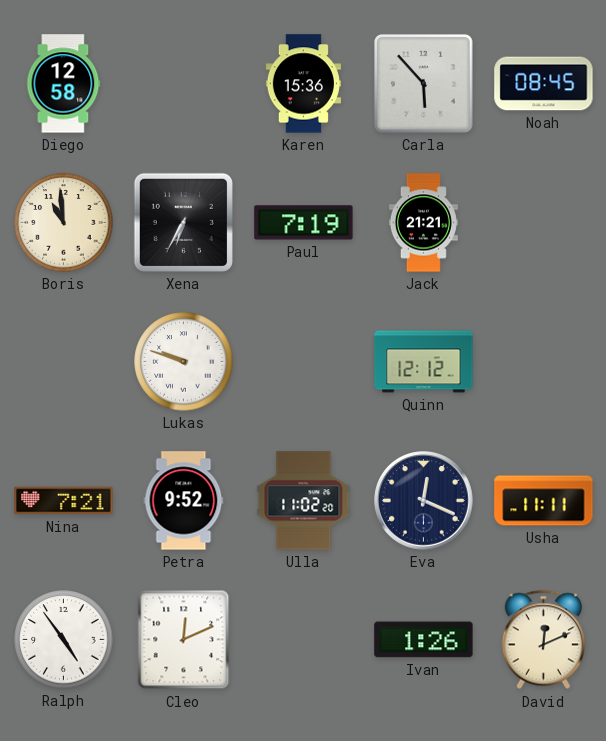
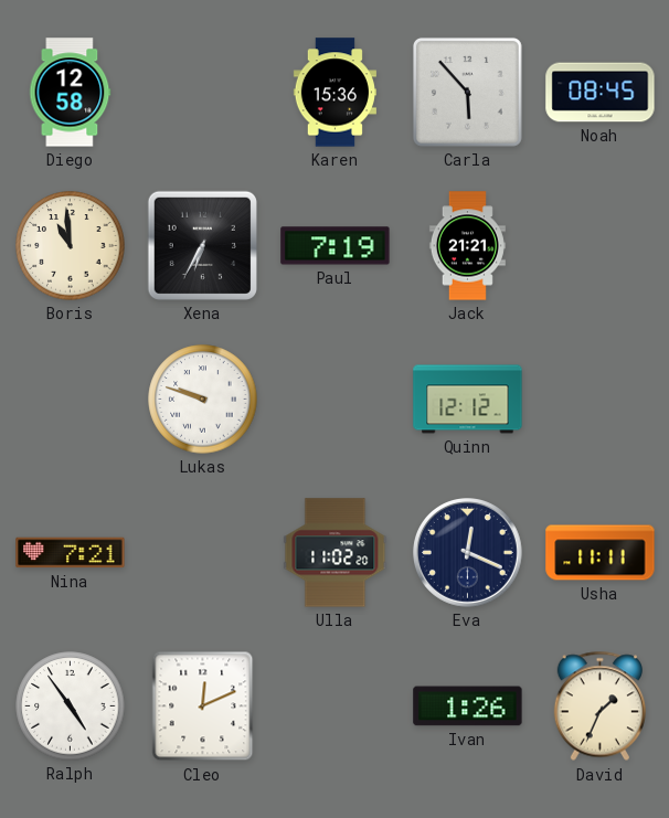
Petra: 9:52 -> none (184, 501)
David: 12:11 -> 1:34 (599, 707)
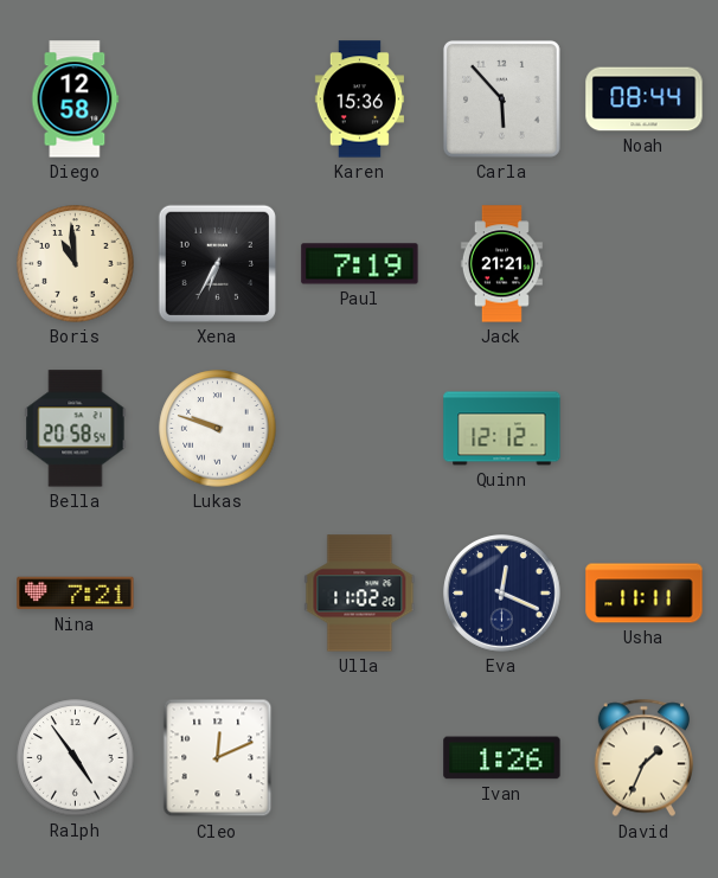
Noah: 08:45 -> 08:44 (645, 100)
Bella: none -> 20:58 (76, 429)
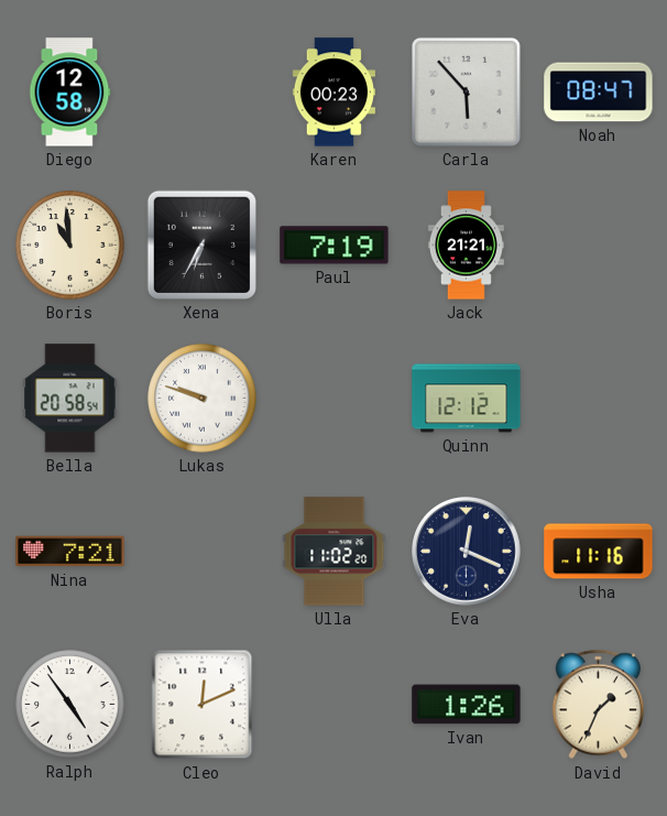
Karen: 15:36 -> 00:23 (333, 93)
Noah: 08:44 -> 08:47 (599, 93)
Usha: 11:11 -> 11:16 (599, 552)
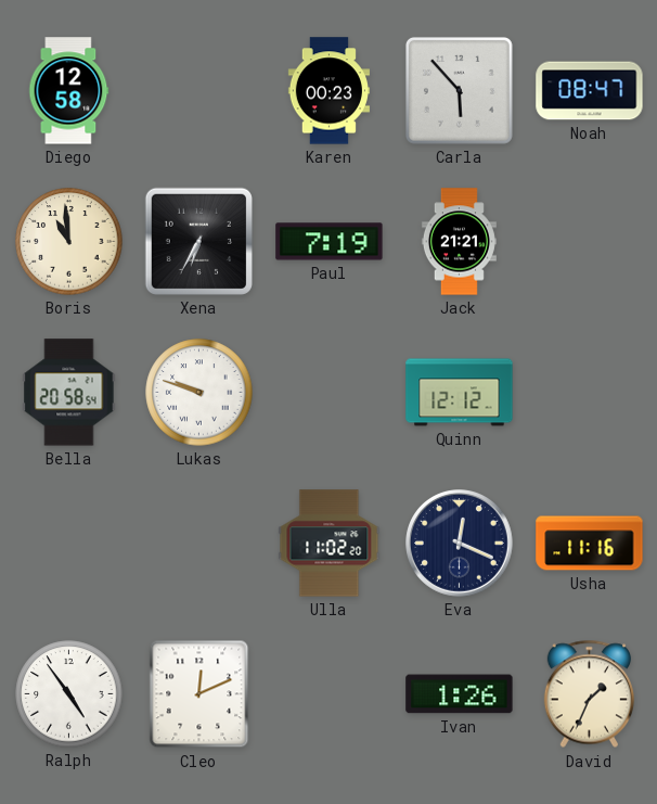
Nina: 7:21 -> none (70, 552)
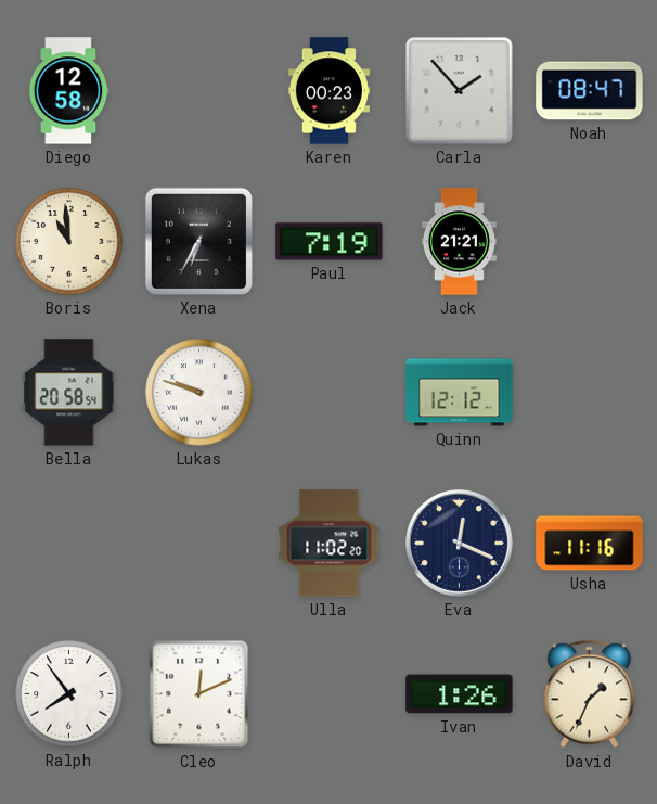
Carla: 5:53 -> 1:53 (459, 90)
Ralph: 4:54 -> 7:54 (69, 694)
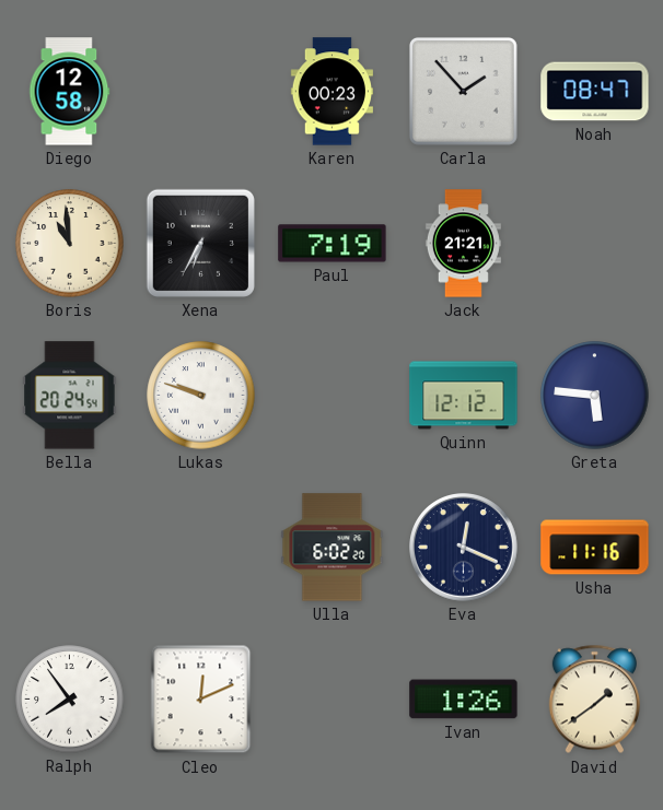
Bella: 20:58 -> 20:24 (70, 396)
Greta: none -> 5:46 (595, 396)
Ulla: 11:02 -> 6:02 (333, 548)
David: 1:34 -> 1:39 (594, 700)
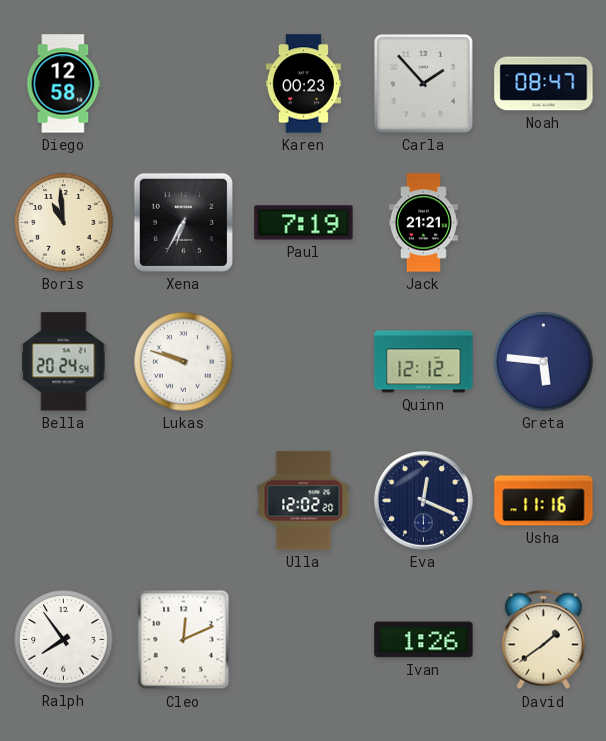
Ulla: 6:02 -> 12:02 (304, 501)
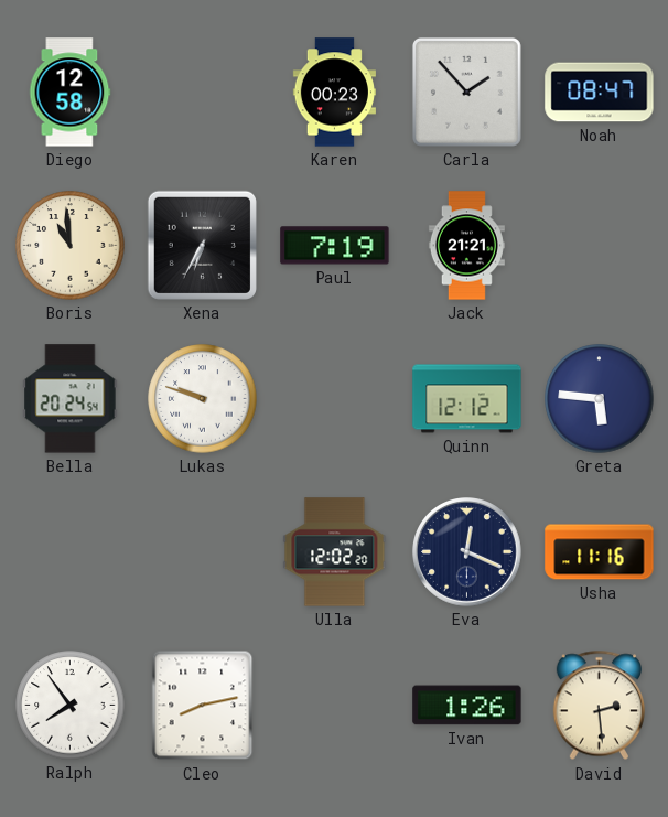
Cleo: 12:11 -> 8:13 (203, 706)
David: 1:39 -> 2:29 (599, 706)
